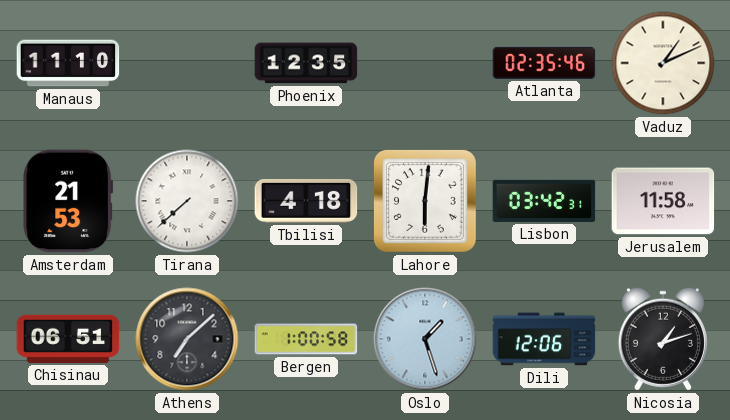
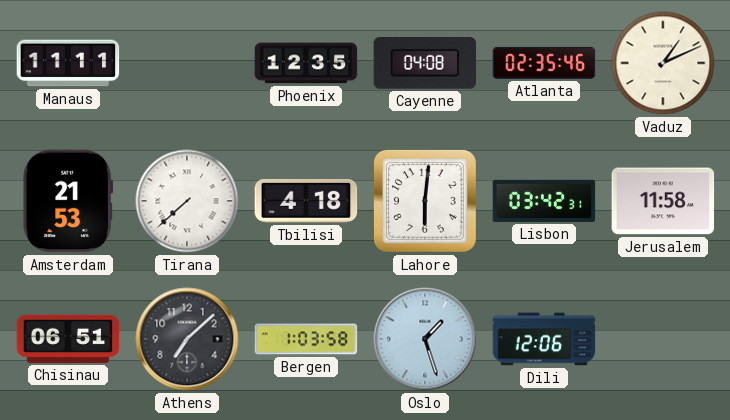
Manaus: 11:10 -> 11:11 (68, 63)
Cayenne: none -> 04:08 (425, 64)
Bergen: 1:00 -> 1:03 (306, 339)
Nicosia: 1:12 -> none (663, 339)
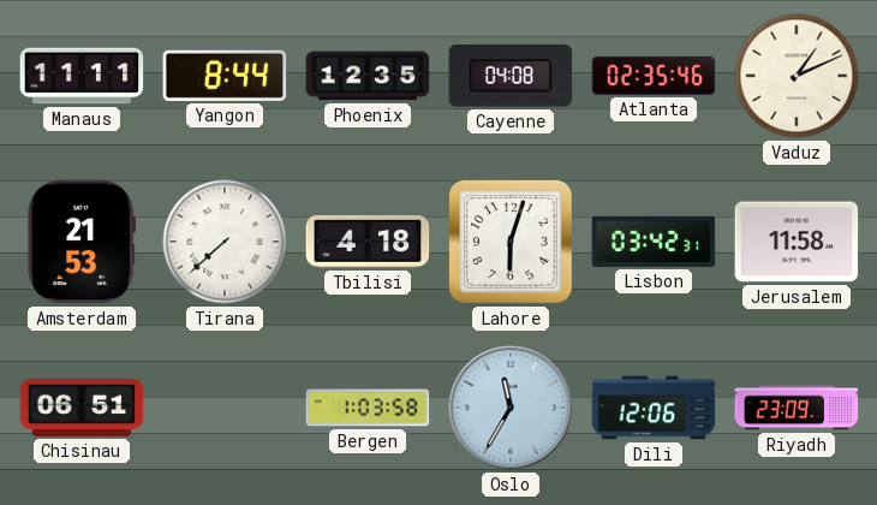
Yangon: none -> 8:44 (225, 76)
Lahore: 6:01 -> 6:03 (511, 242)
Athens: 7:08 -> none (187, 339)
Oslo: 1:27 -> 11:35 (511, 408)
Riyadh: none -> 23:09 (797, 408)
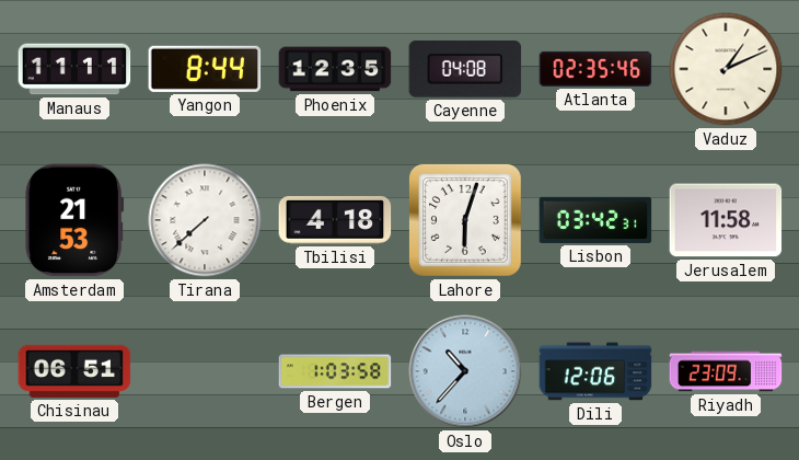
Oslo: 11:35 -> 10:37 (465, 371)
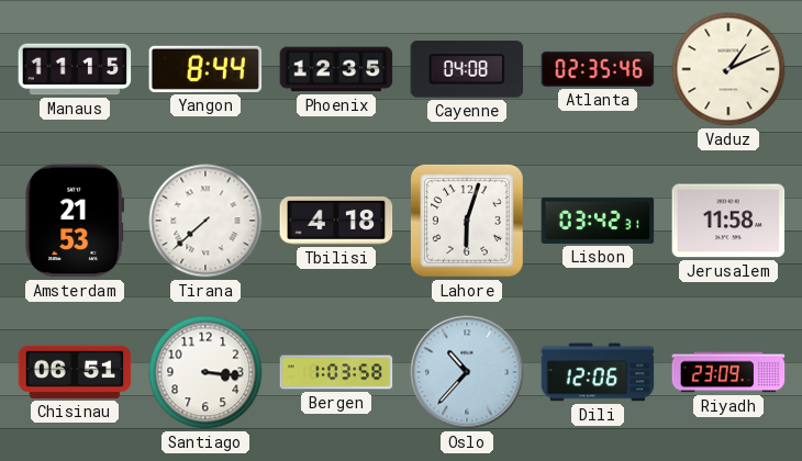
Manaus: 11:11 -> 11:15 (75, 69)
Santiago: none -> 3:16 (205, 372)
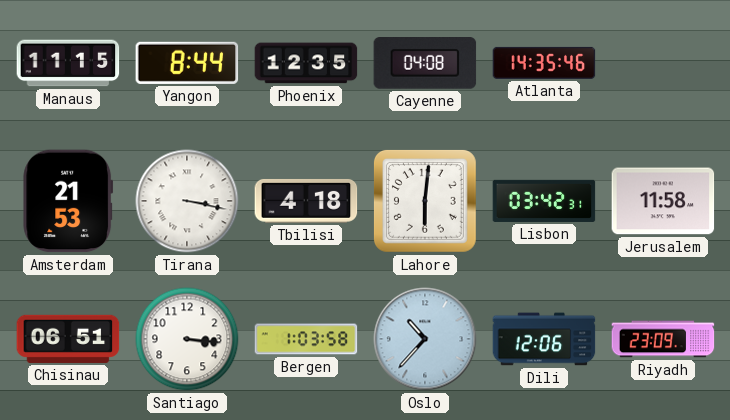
Atlanta: 02:35 -> 14:35 (544, 63)
Vaduz: 1:11 -> none (728, 69)
Tirana: 7:38 -> 3:17 (187, 201)
Lahore: 6:03 -> 6:01 (425, 201)
